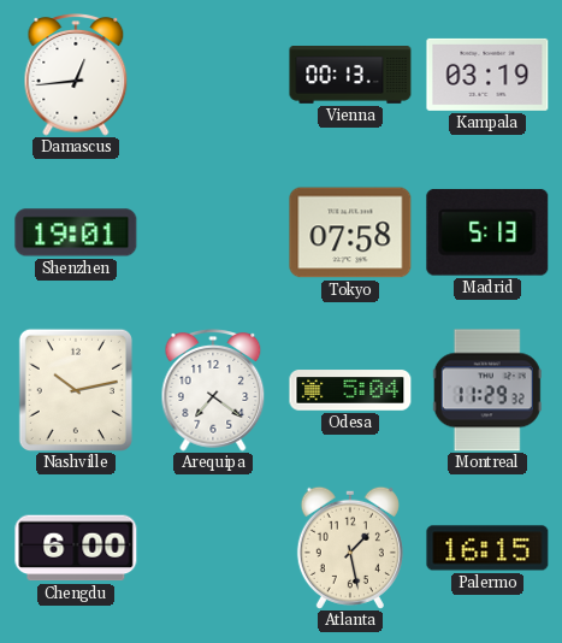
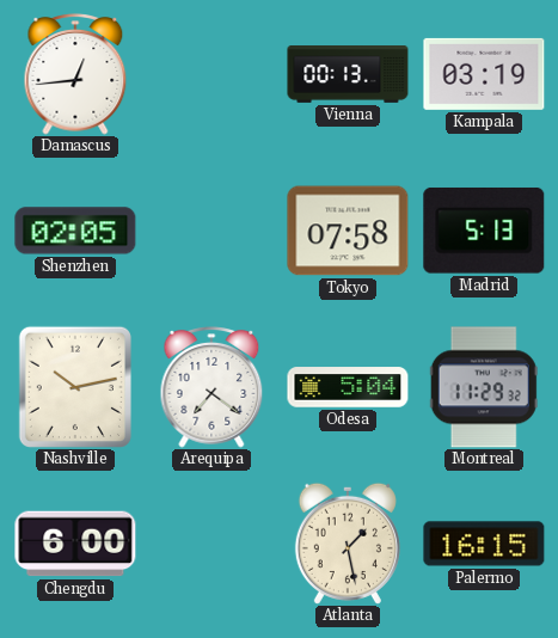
Shenzhen: 19:01 -> 02:05 (75, 231)
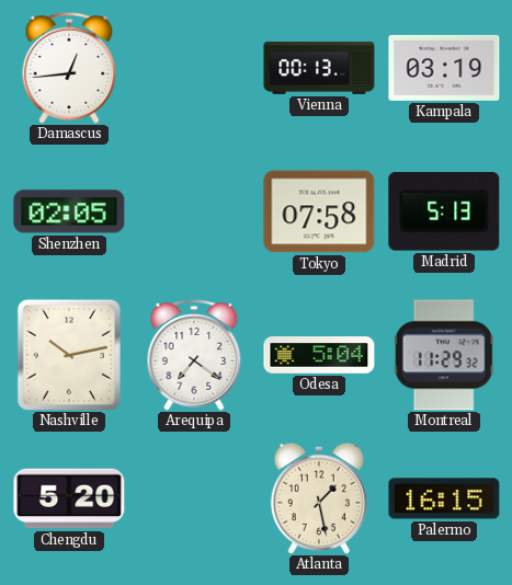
Chengdu: 6:00 -> 5:20 (69, 498)
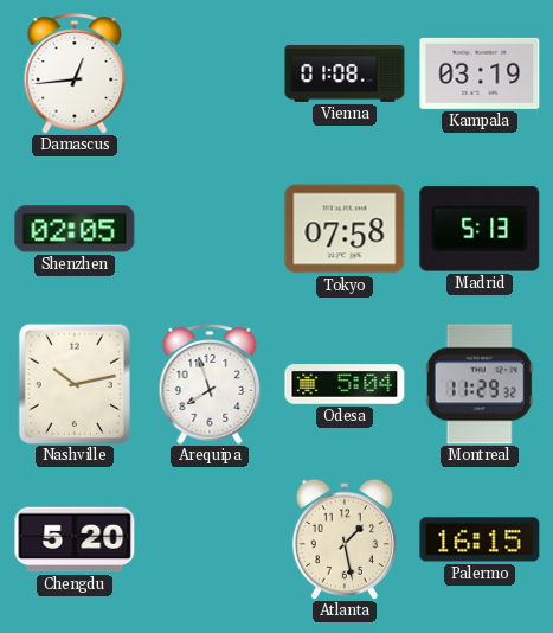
Vienna: 00:13 -> 01:08 (345, 75)
Arequipa: 7:21 -> 7:57 (210, 384)
